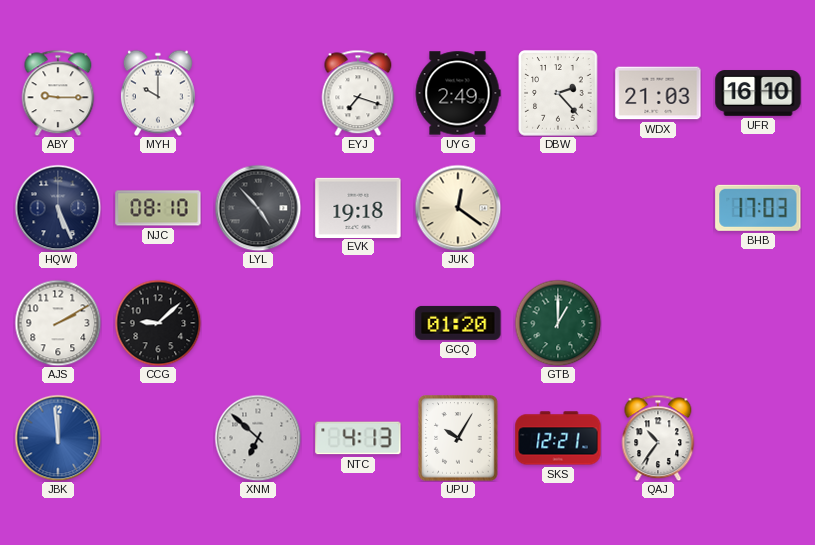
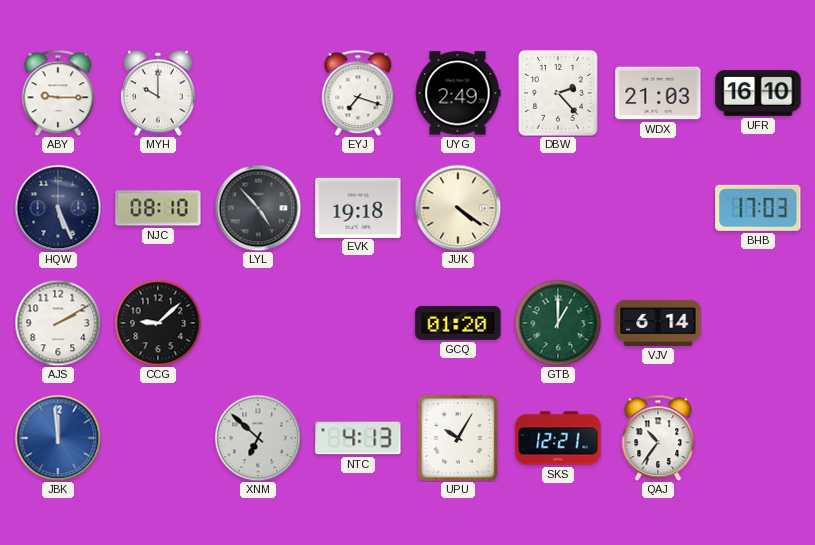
JUK: 12:21 -> 4:21 (458, 208)
VJV: none -> 6:14 (658, 323)
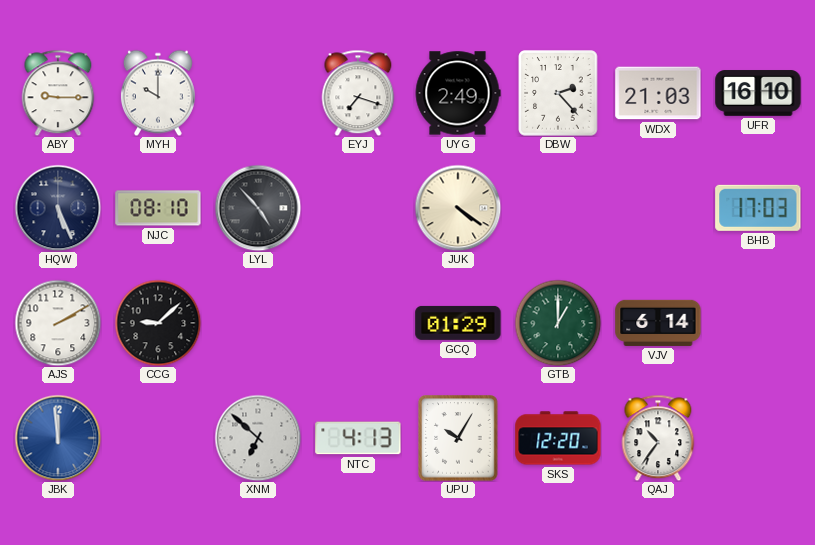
EVK: 19:18 -> none (358, 207)
GCQ: 01:20 -> 01:29 (458, 323)
SKS: 12:21 -> 12:20 (558, 438)
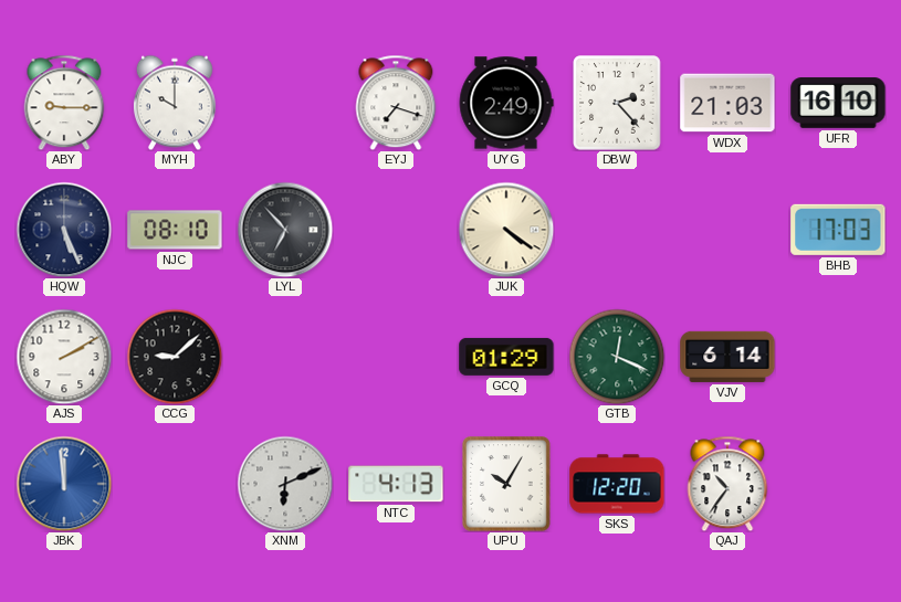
LYL: 4:53 -> 6:53 (285, 230)
GTB: 1:00 -> 12:19 (617, 357)
XNM: 6:52 -> 6:11 (285, 484)
